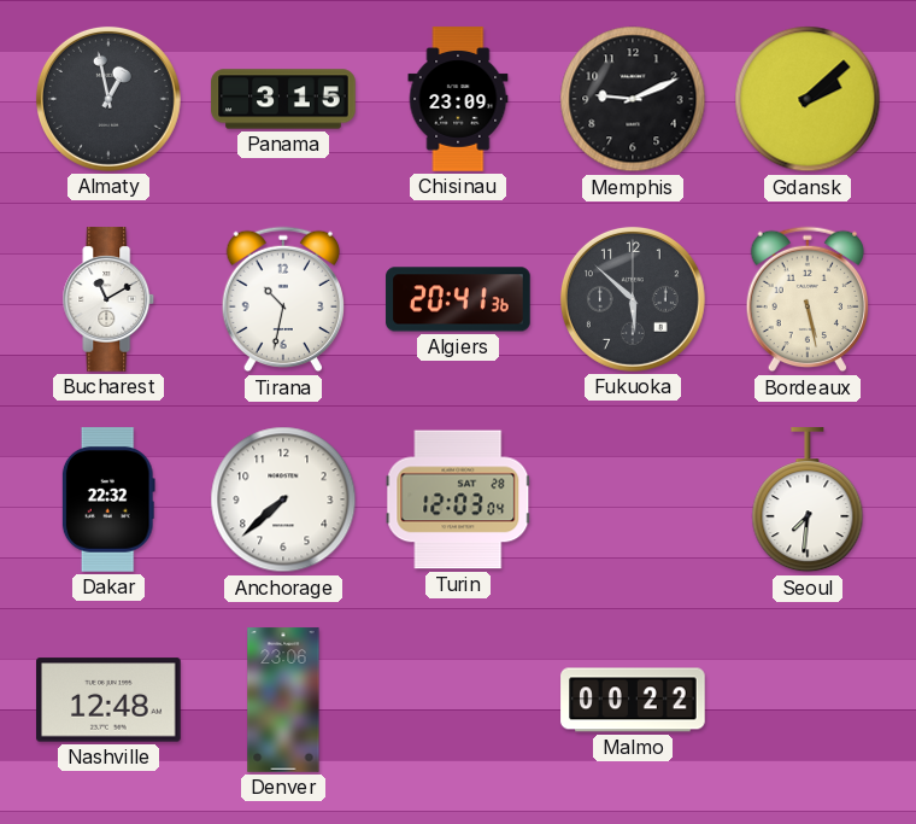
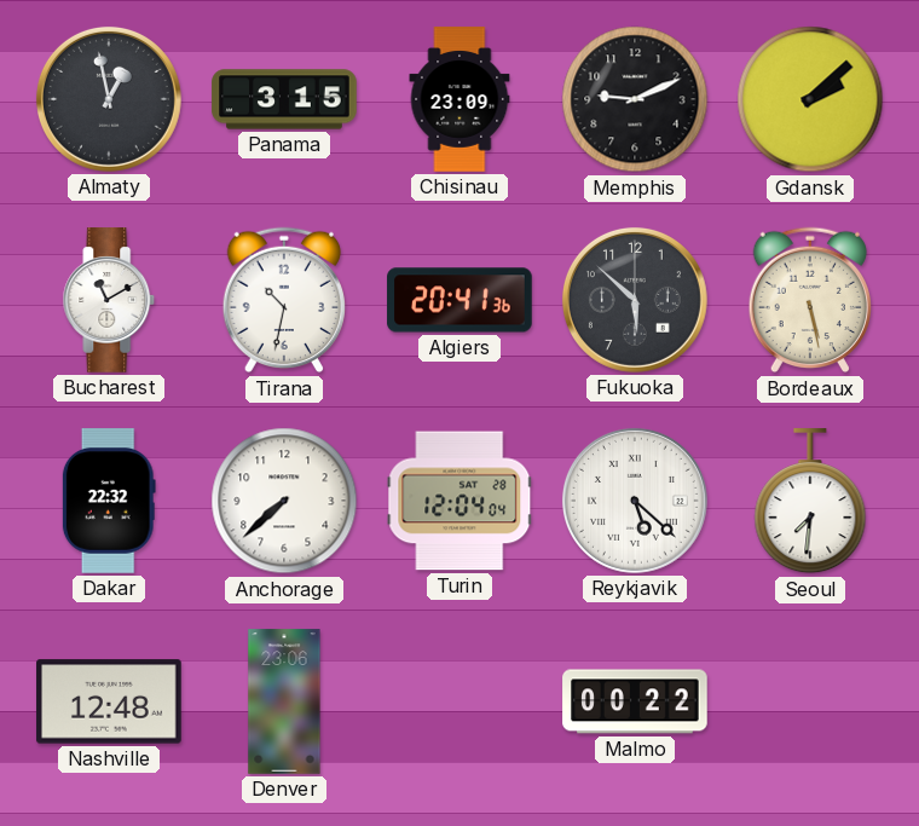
Turin: 12:03 -> 12:04 (459, 501)
Reykjavik: none -> 5:22 (635, 501)
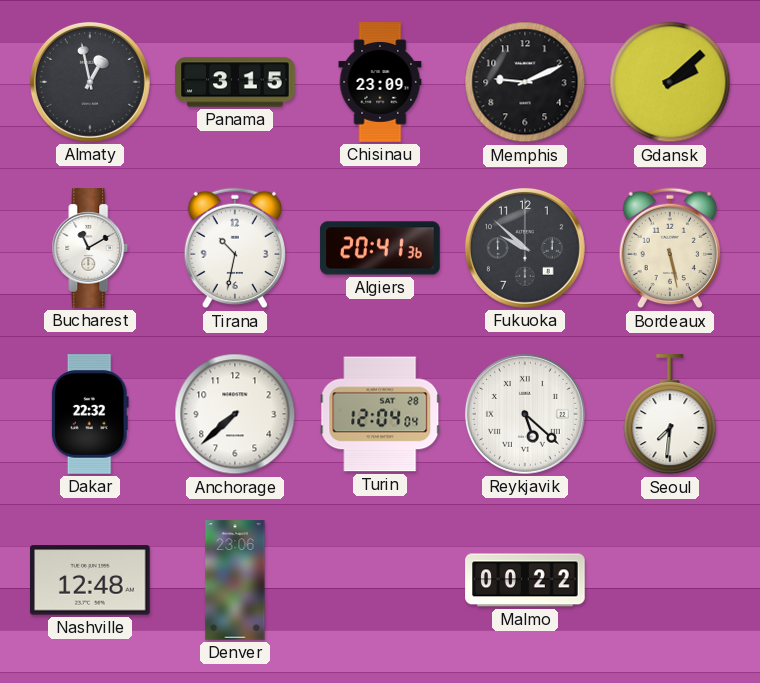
Fukuoka: 5:52 -> 9:52 (525, 248)
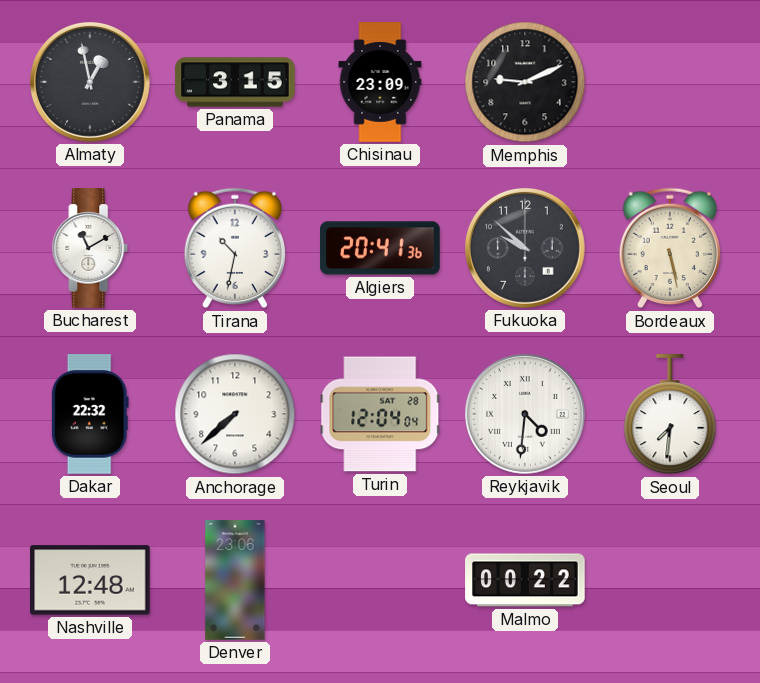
Gdansk: 2:08 -> none (670, 82)
Reykjavik: 5:22 -> 4:31 (525, 414)
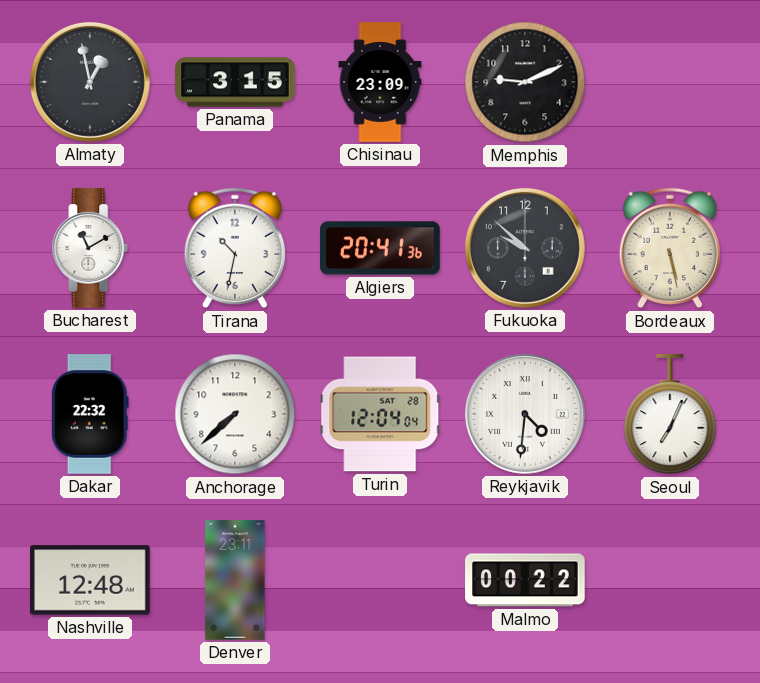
Seoul: 7:31 -> 7:04 (670, 415)
Denver: 23:06 -> 23:11 (235, 580)
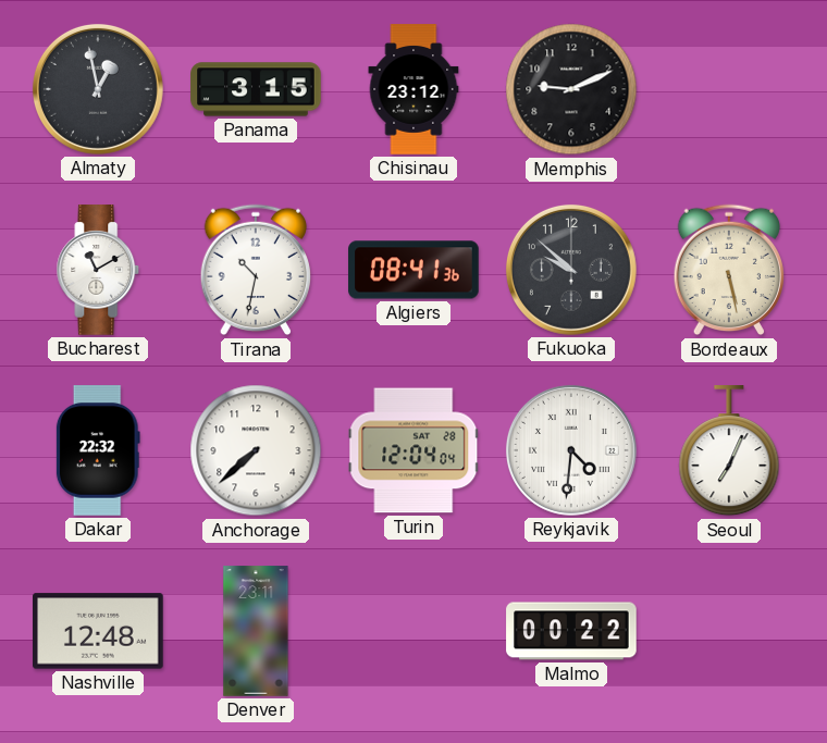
Chisinau: 23:09 -> 23:12 (414, 89)
Algiers: 20:41 -> 08:41 (414, 270)
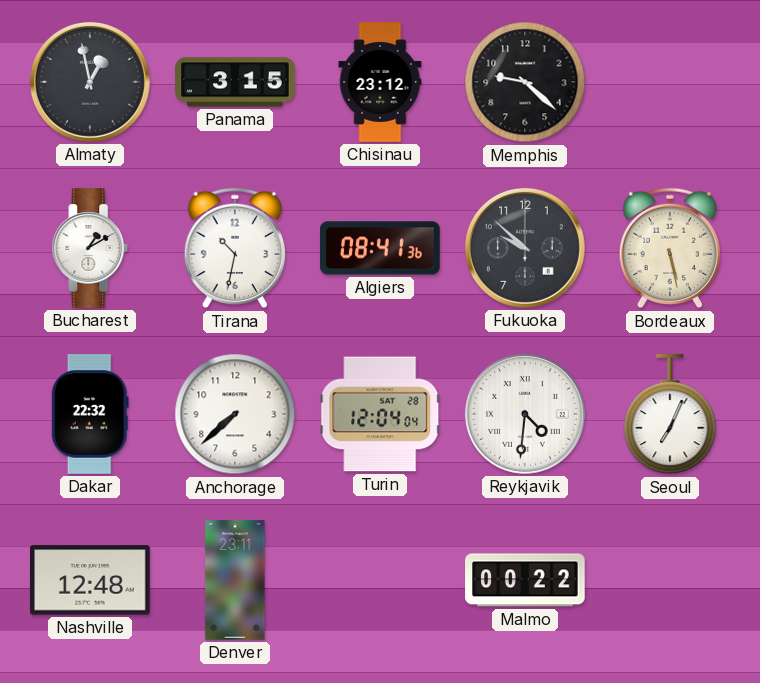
Memphis: 9:11 -> 9:22 (525, 82)
Bucharest: 11:10 -> 1:10 (90, 248)
